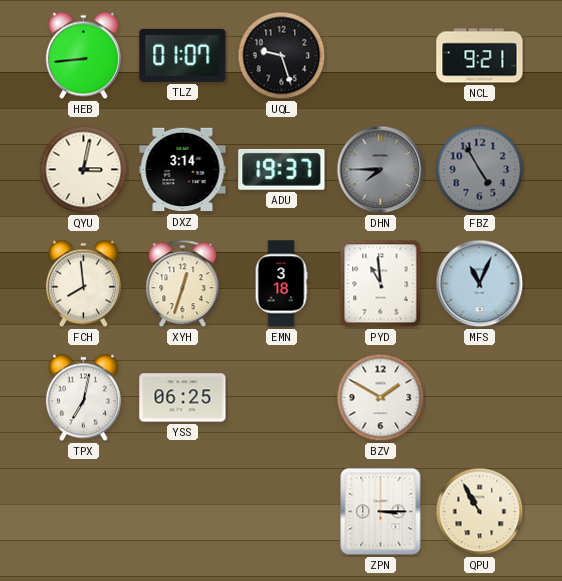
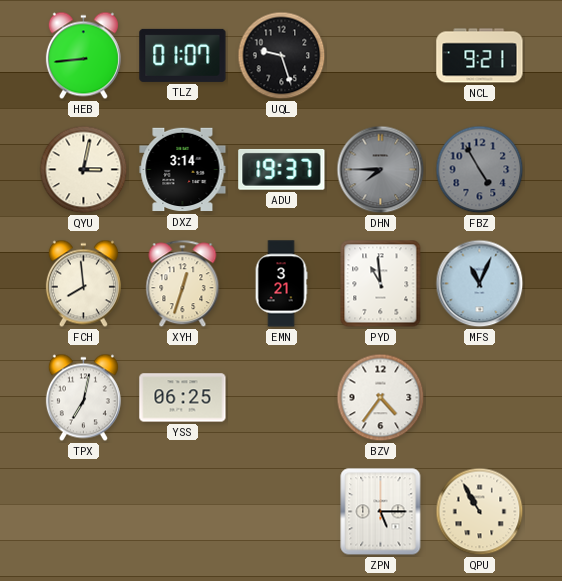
EMN: 3:18 -> 3:21 (281, 284)
BZV: 1:50 -> 4:36 (381, 398)
ZPN: 3:15 -> 5:15 (381, 512)
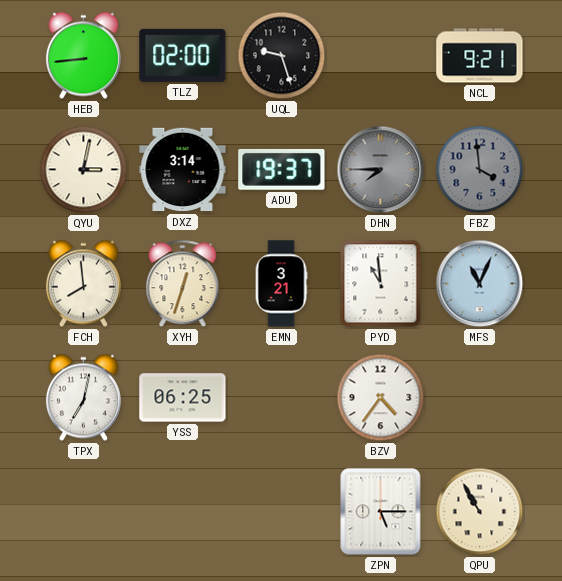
TLZ: 01:07 -> 02:00 (183, 55)
FBZ: 4:55 -> 3:59 (480, 170)
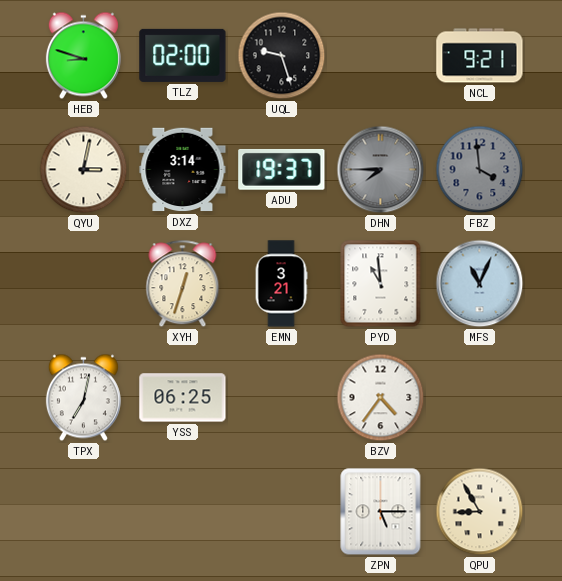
HEB: 8:44 -> 8:48 (83, 56)
FCH: 7:59 -> none (83, 284)
QPU: 10:55 -> 8:55 (480, 512)
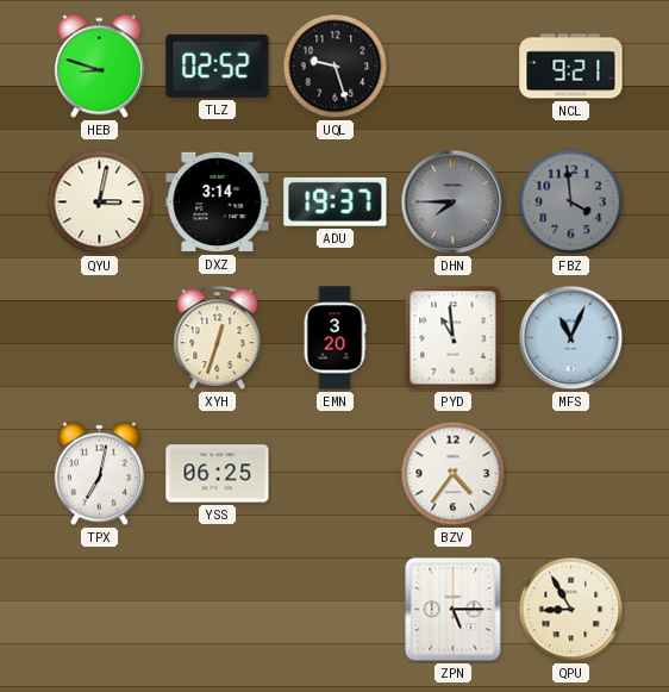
TLZ: 02:00 -> 02:52 (218, 66)
EMN: 3:21 -> 3:20 (334, 338)
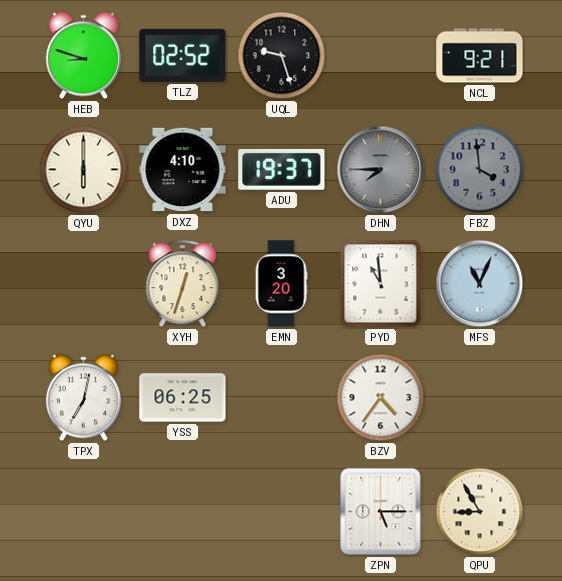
QYU: 3:02 -> 6:00 (84, 170)
DXZ: 3:14 -> 4:10 (183, 170)
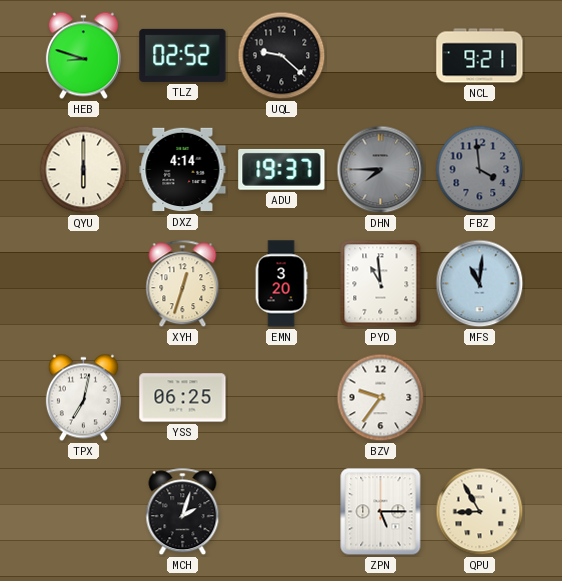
UQL: 9:27 -> 9:22 (282, 56)
DXZ: 4:10 -> 4:14 (183, 170)
MFS: 11:04 -> 11:01 (480, 284)
BZV: 4:36 -> 9:36 (381, 398)
MCH: none -> 2:03 (183, 512)
